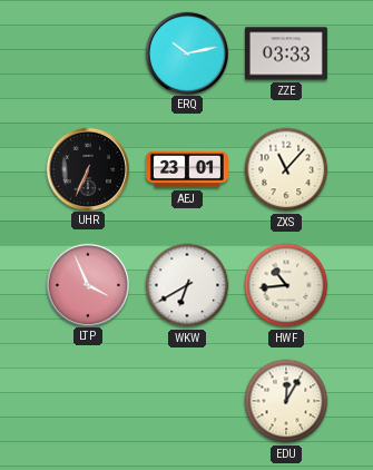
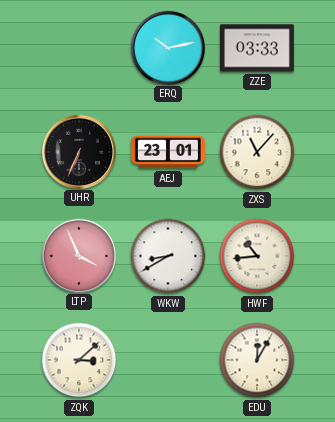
WKW: 6:40 -> 8:40 (168, 256)
ZQK: none -> 3:08 (79, 360)
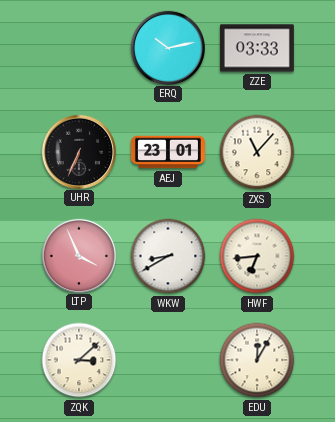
HWF: 10:44 -> 6:44 (257, 256)
